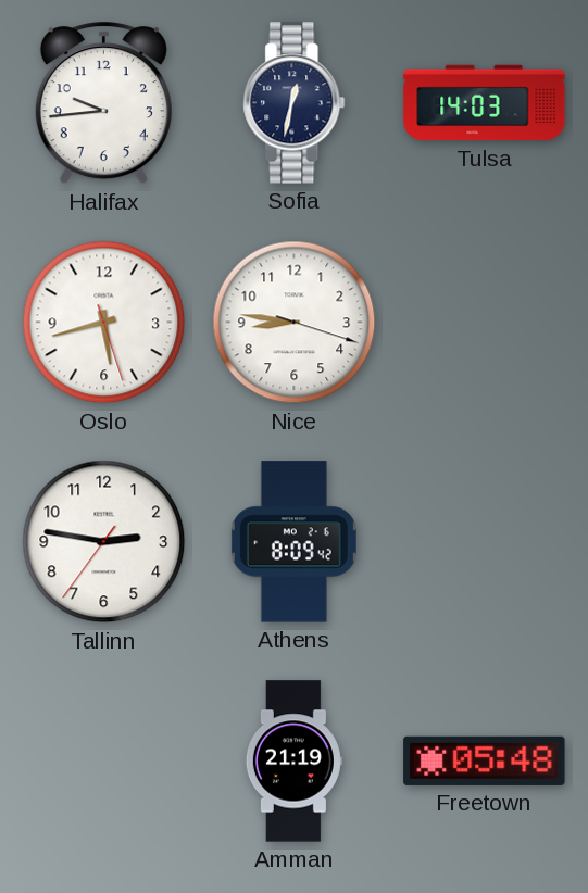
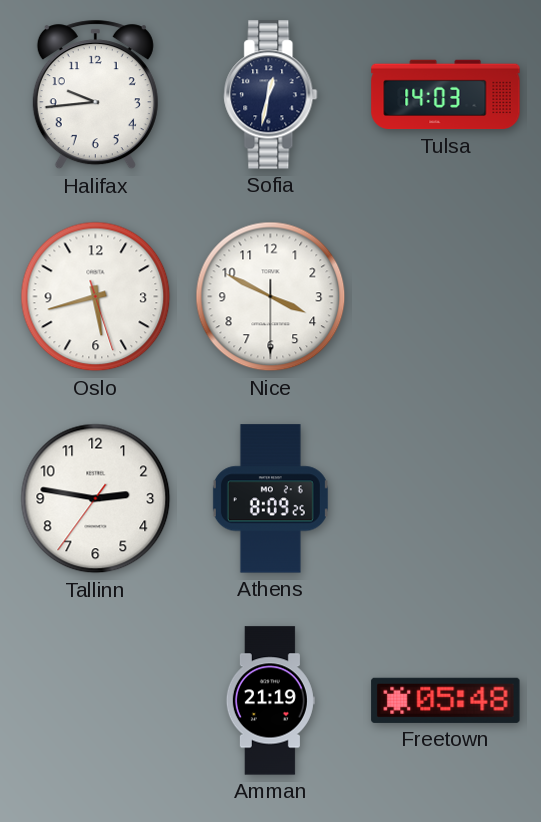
Nice: 8:46 -> 3:49 (271, 297)
Athens: 8:09:42 -> 8:09:25 (270, 499)
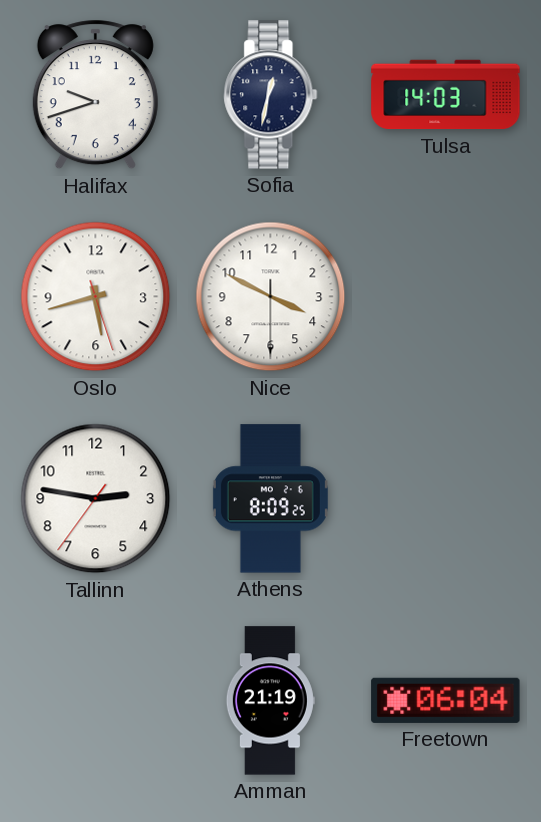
Halifax: 9:44 -> 9:42 (95, 95)
Freetown: 05:48 -> 06:04 (446, 700)
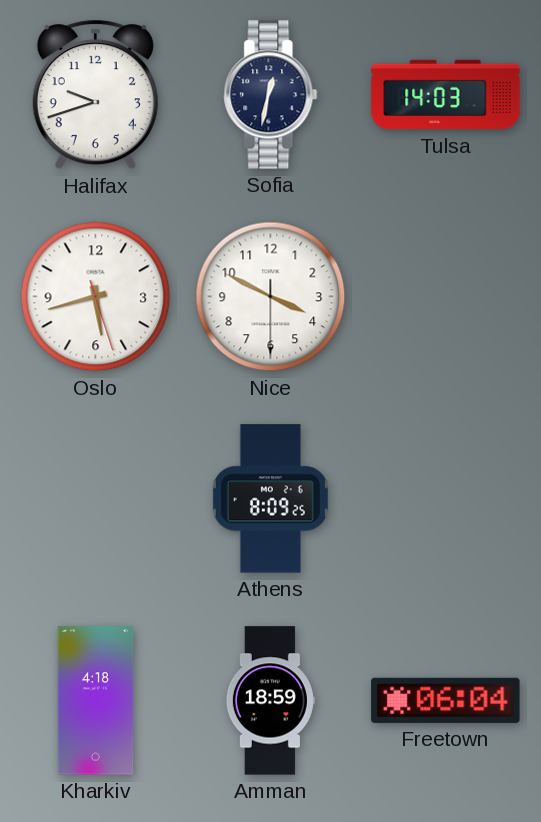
Tallinn: 2:46 -> none (96, 499)
Kharkiv: none -> 4:18 (96, 701)
Amman: 21:19 -> 18:59 (270, 701)
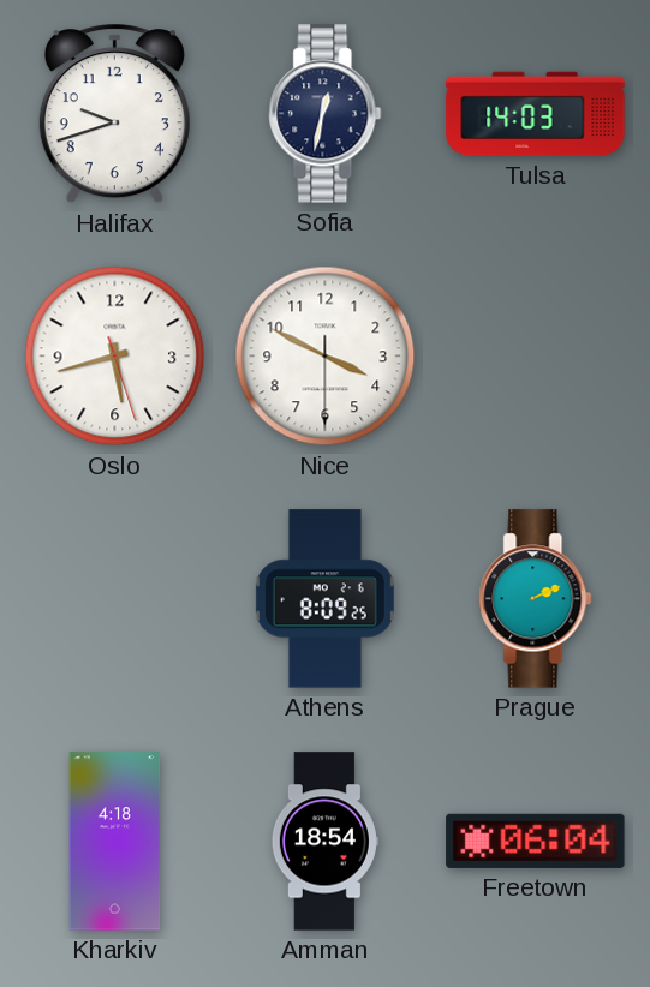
Prague: none -> 2:11 (536, 599)
Amman: 18:59 -> 18:54 (324, 842)
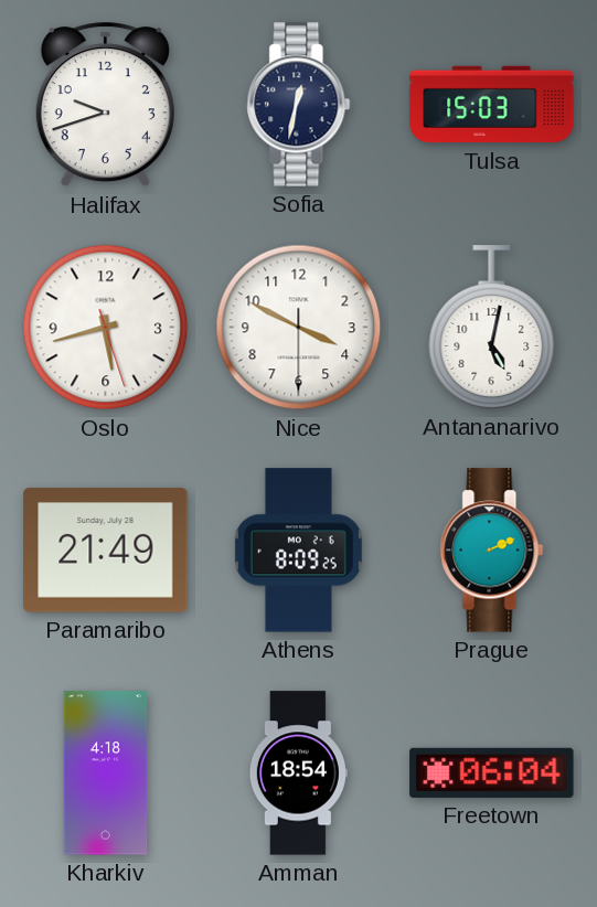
Tulsa: 14:03 -> 15:03 (492, 105)
Antananarivo: none -> 5:02 (492, 328)
Paramaribo: none -> 21:49 (106, 551)
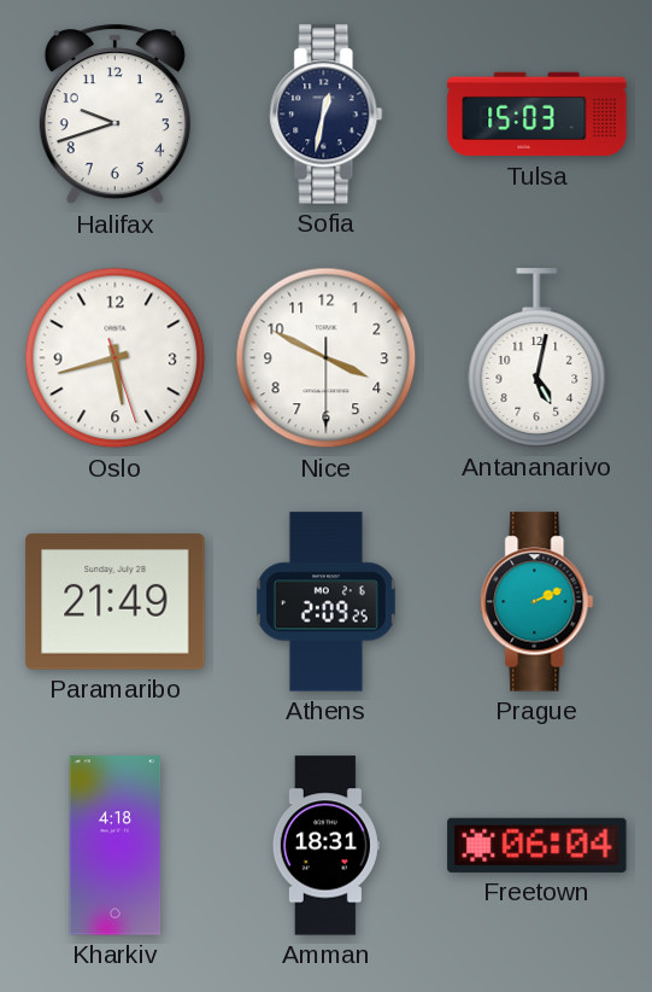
Athens: 8:09 -> 2:09 (325, 602)
Amman: 18:54 -> 18:31 (325, 846)
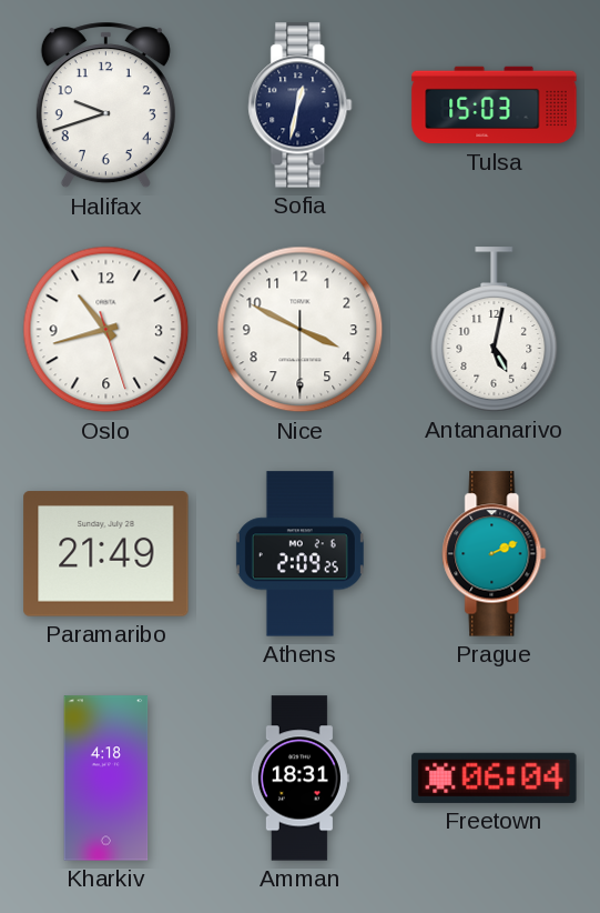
Oslo: 5:42 -> 10:42 (106, 330)
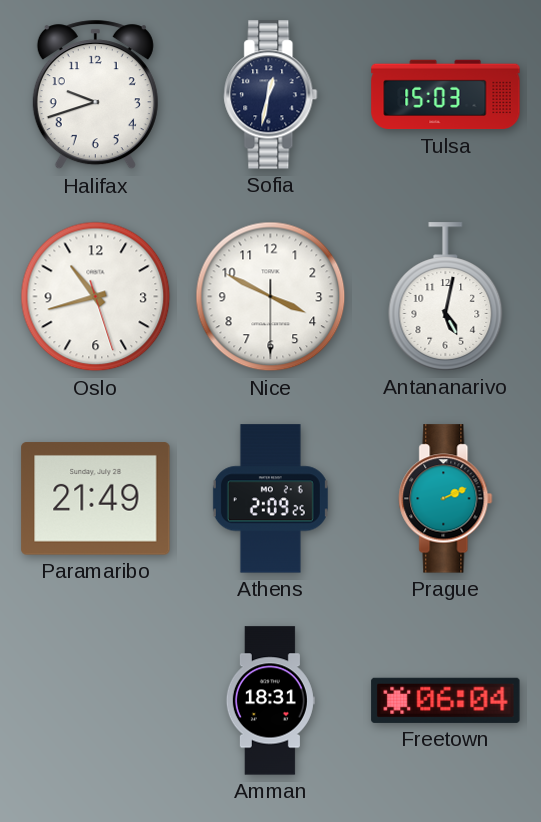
Kharkiv: 4:18 -> none (106, 779)
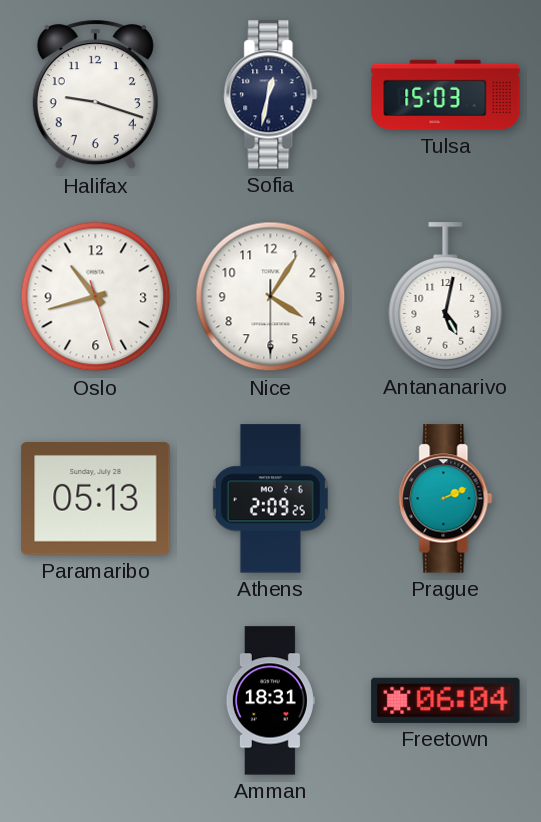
Halifax: 9:42 -> 9:18 (95, 95)
Nice: 3:49 -> 4:05 (271, 297)
Paramaribo: 21:49 -> 05:13 (96, 499)
